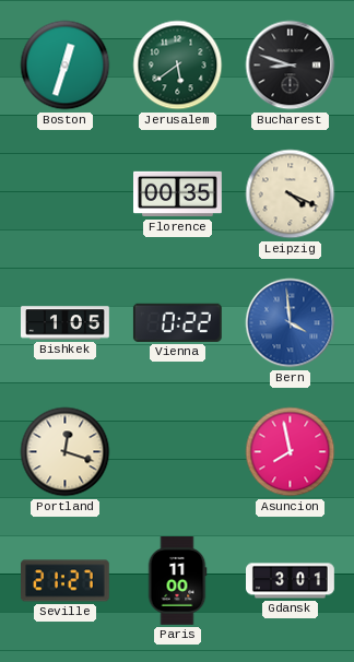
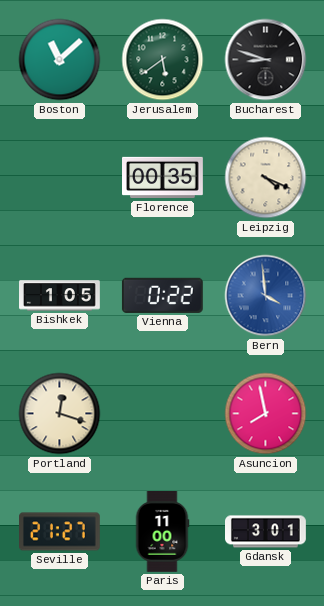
Boston: 12:33 -> 11:08 (60, 60)
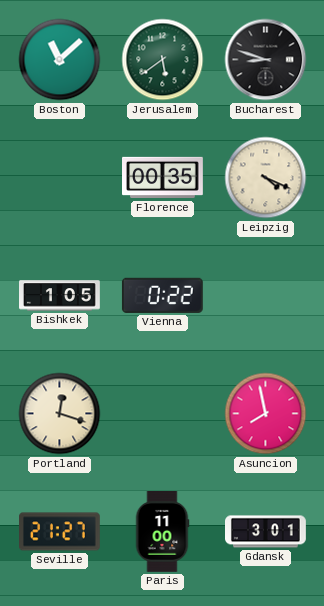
Bern: 3:59 -> none (266, 296)
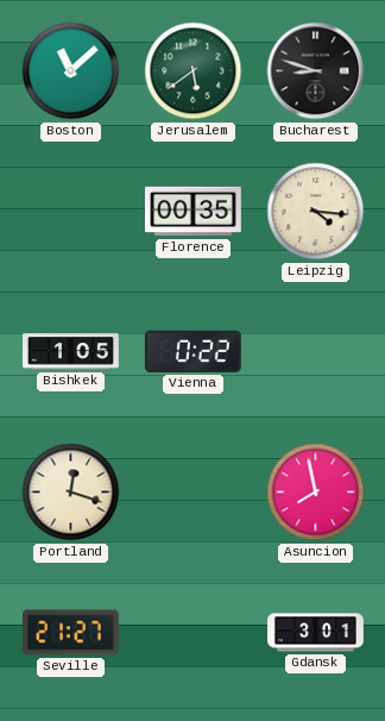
Leipzig: 4:19 -> 4:16 (316, 212)
Paris: 11:00 -> none (162, 532)
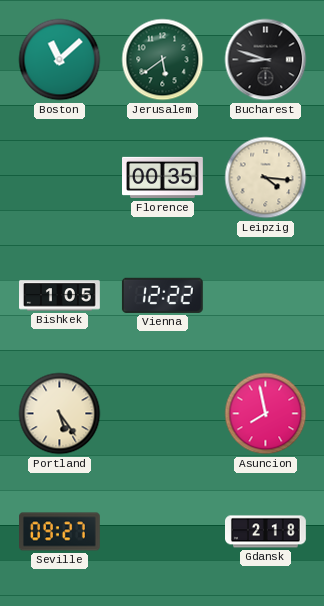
Vienna: 0:22 -> 12:22 (162, 295)
Portland: 12:18 -> 5:24 (60, 414)
Seville: 21:27 -> 09:27 (60, 532)
Gdansk: 3:01 -> 2:18 (266, 532)
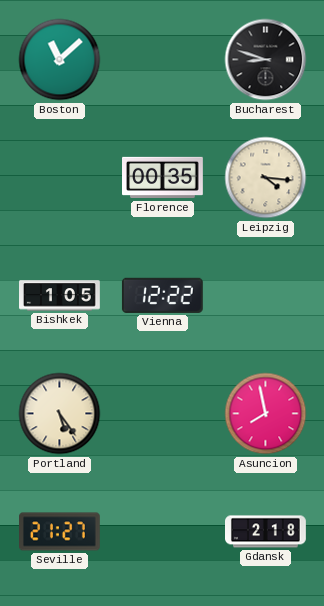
Jerusalem: 5:39 -> none (163, 60)
Seville: 09:27 -> 21:27 (60, 532)
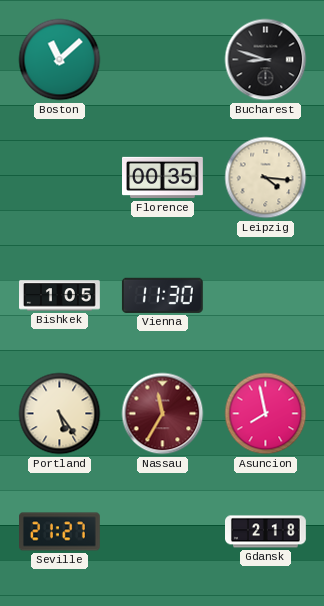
Vienna: 12:22 -> 11:30 (162, 295)
Nassau: none -> 11:35 (163, 414)
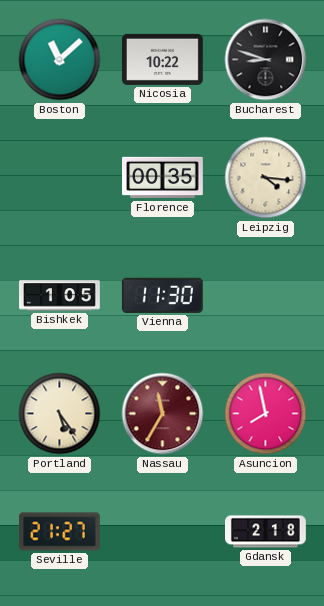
Nicosia: none -> 10:22 (163, 59)
